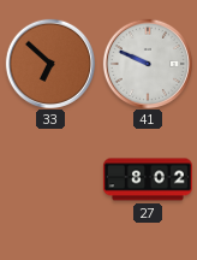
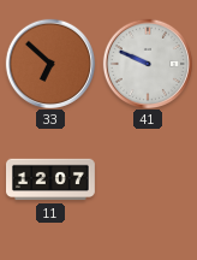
11: none -> 12:07 (52, 179)
27: 8:02 -> none (148, 179)
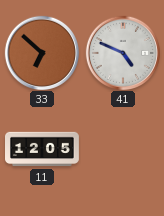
41: 9:49 -> 4:49 (122, 52)
11: 12:07 -> 12:05 (43, 149)
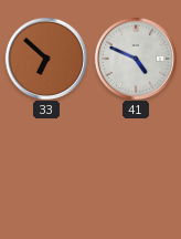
11: 12:05 -> none (43, 149)
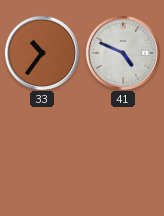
33: 6:52 -> 10:36 (41, 52)
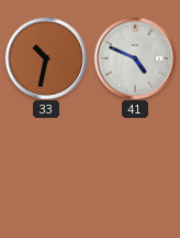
33: 10:36 -> 10:32 (45, 57)
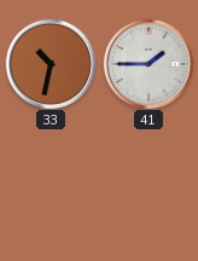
41: 4:49 -> 1:45 (147, 63)
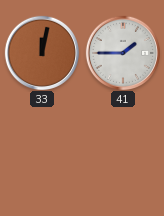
33: 10:32 -> 12:02 (41, 52)
